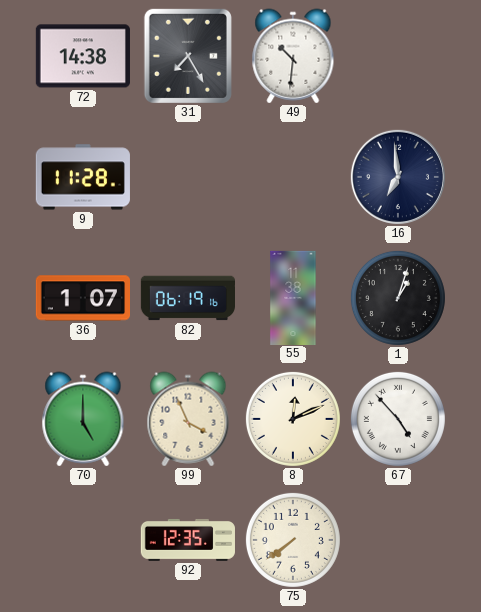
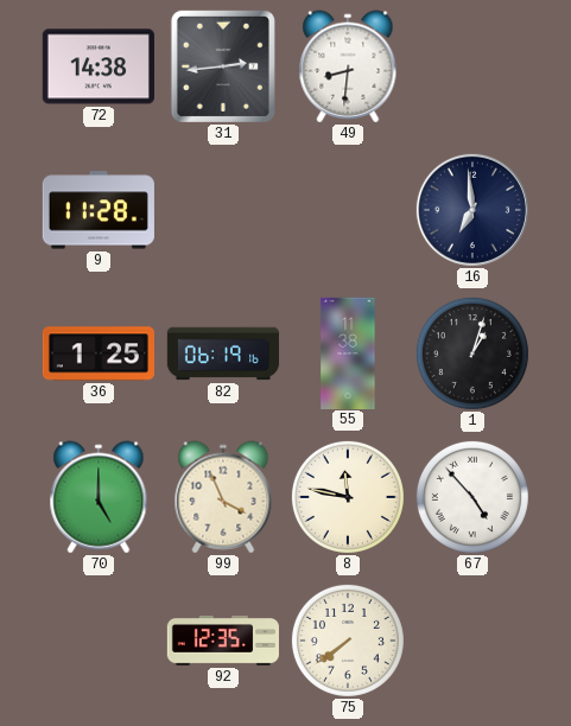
31: 7:25 -> 2:44 (223, 66)
49: 10:31 -> 8:31 (348, 66)
36: 1:07 -> 1:25 (97, 354)
8: 12:11 -> 11:47 (348, 497)
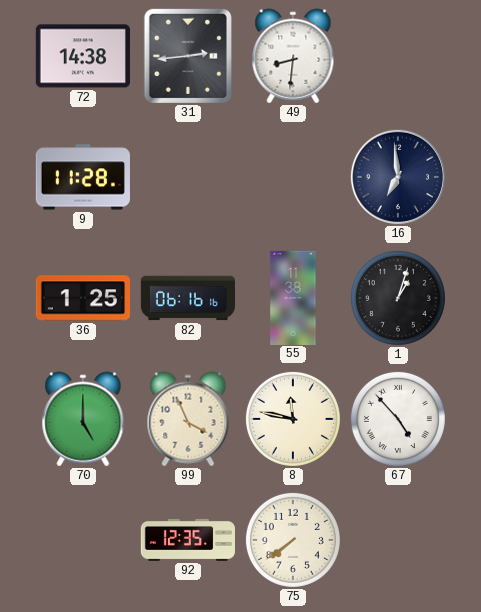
82: 06:19 -> 06:16 (187, 298)
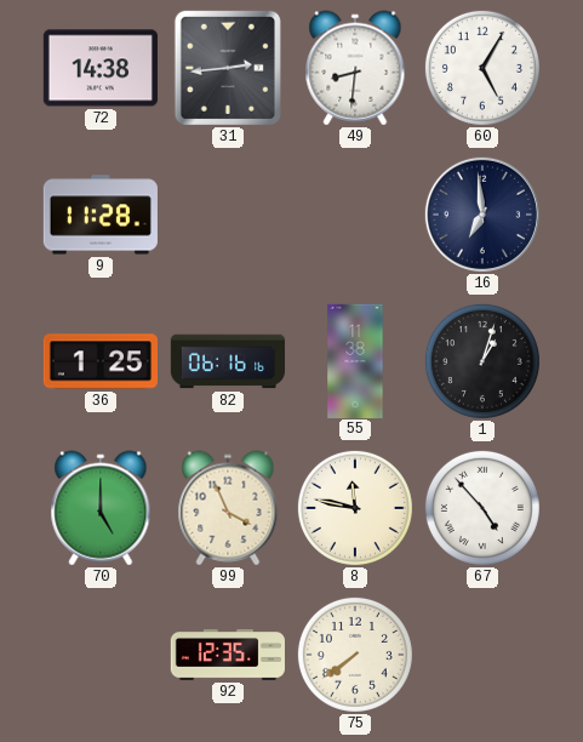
60: none -> 5:05 (482, 68)
